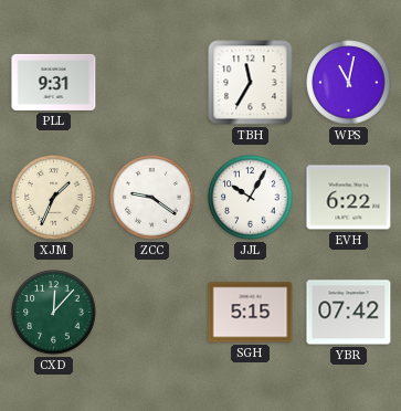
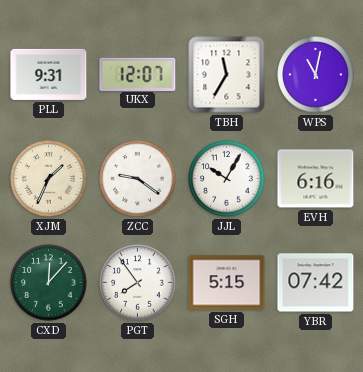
UKX: none -> 12:07 (138, 74)
EVH: 6:22 -> 6:16 (316, 179)
PGT: none -> 7:54 (138, 283)
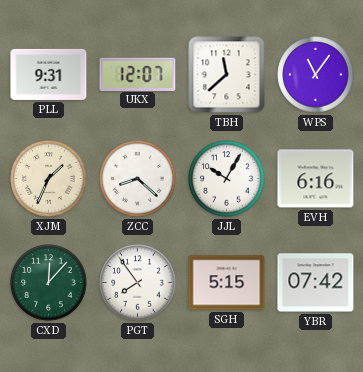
TBH: 11:35 -> 11:38 (227, 75)
WPS: 11:02 -> 11:06 (316, 75)
ZCC: 9:21 -> 8:22 (138, 179)
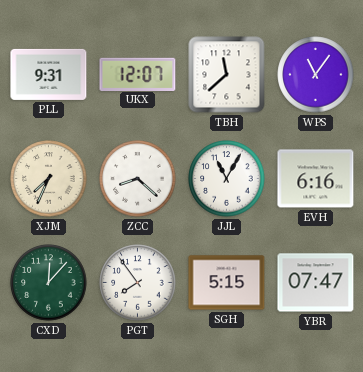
XJM: 1:34 -> 7:34 (49, 179)
JJL: 10:05 -> 11:05 (227, 179)
YBR: 07:42 -> 07:47 (316, 283)
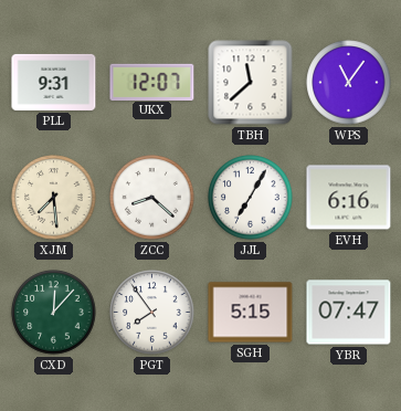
XJM: 7:34 -> 7:29 (54, 198)
JJL: 11:05 -> 7:05 (251, 198)
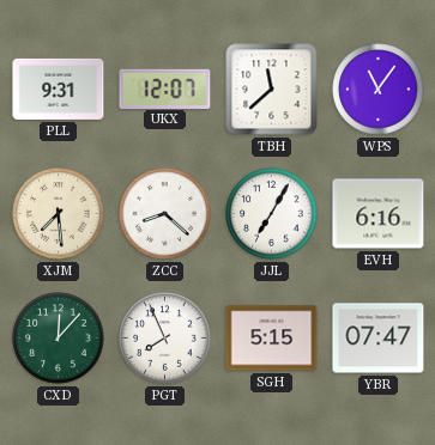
PGT: 7:54 -> 7:56 (165, 339)
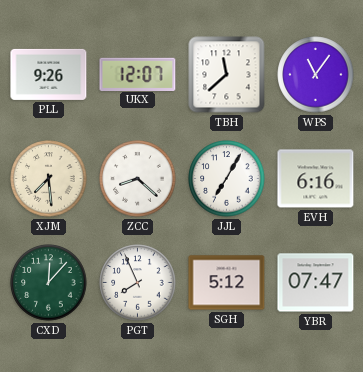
PLL: 9:31 -> 9:26 (49, 74)
SGH: 5:15 -> 5:12 (227, 283)
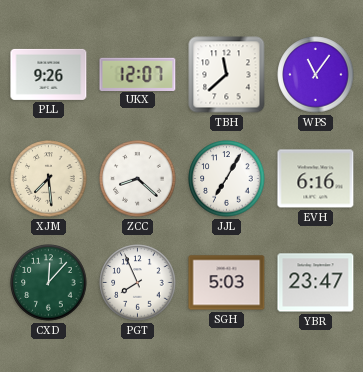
SGH: 5:12 -> 5:03 (227, 283)
YBR: 07:47 -> 23:47 (316, 283)
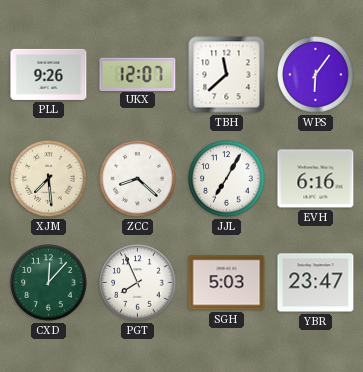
WPS: 11:06 -> 6:06 (316, 75)
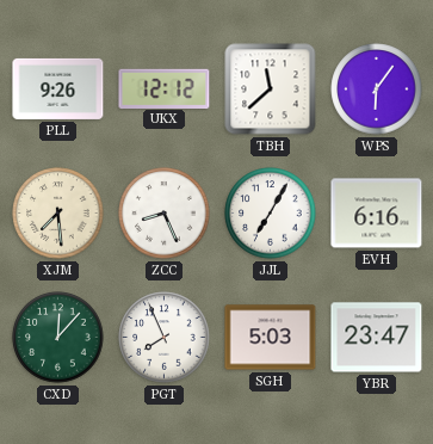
UKX: 12:07 -> 12:12 (165, 88)
ZCC: 8:22 -> 8:26 (165, 214)
